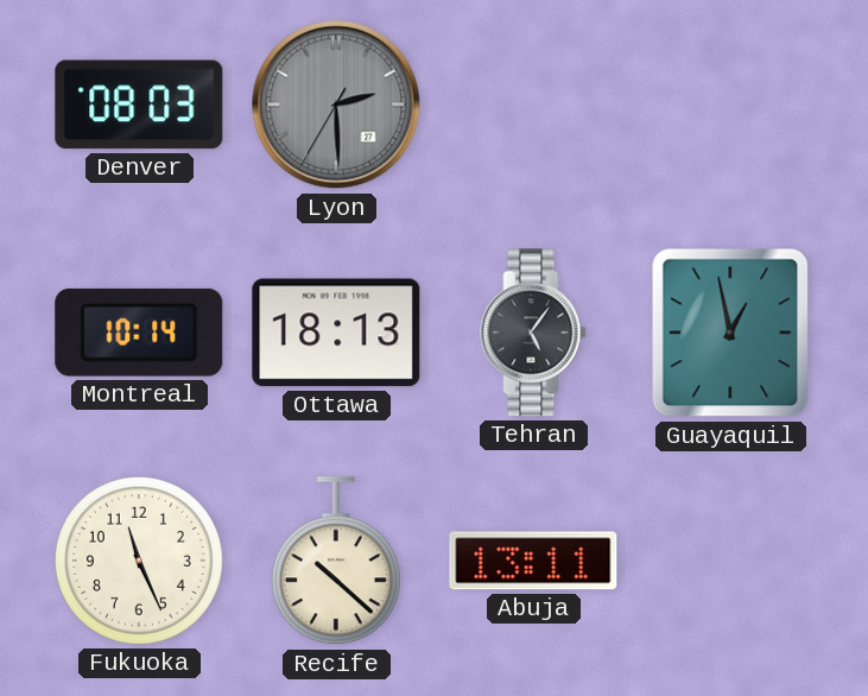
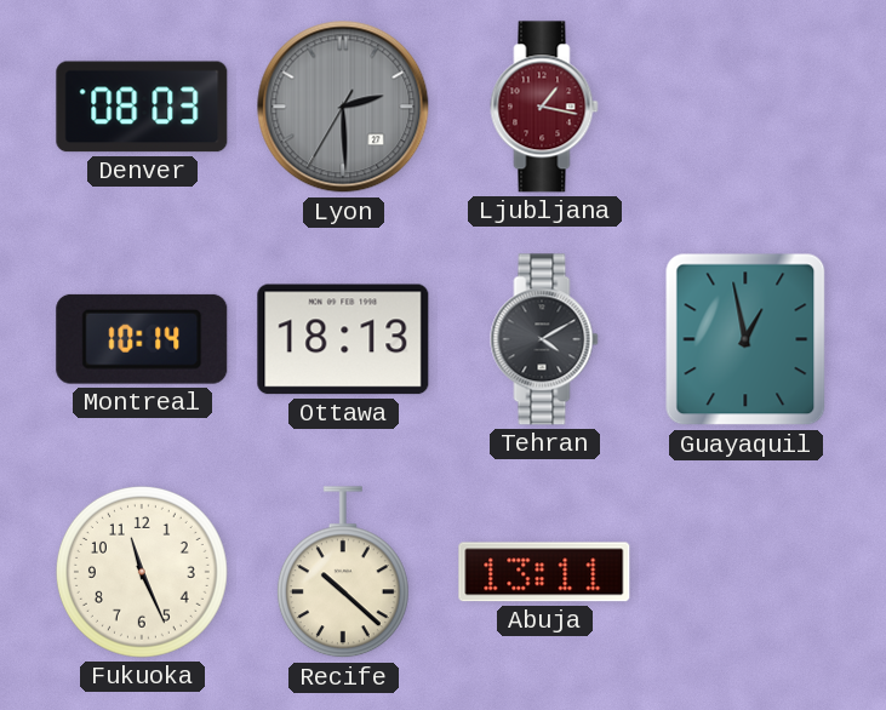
Ljubljana: none -> 1:17 (544, 107)
Tehran: 5:06 -> 4:10 (544, 339)
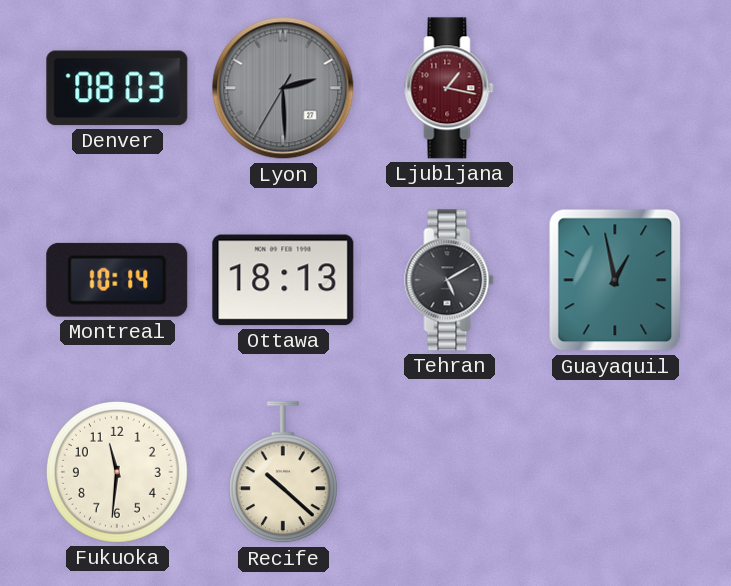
Tehran: 4:10 -> 5:10 (449, 280)
Fukuoka: 11:26 -> 11:31 (117, 472)
Abuja: 13:11 -> none (544, 572)
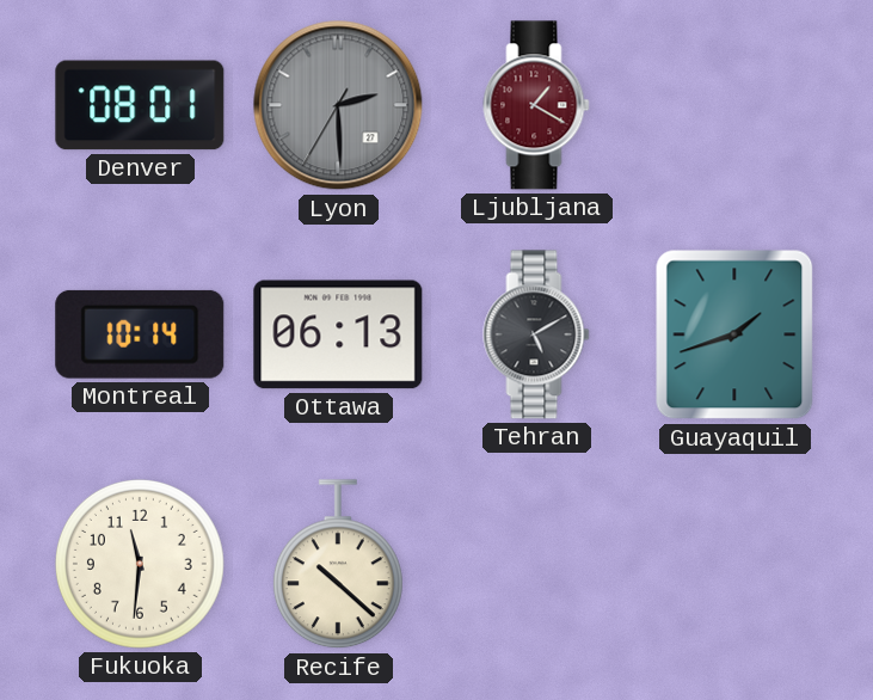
Denver: 08:03 -> 08:01 (140, 105)
Ljubljana: 1:17 -> 1:20 (536, 105)
Ottawa: 18:13 -> 06:13 (338, 334)
Guayaquil: 12:58 -> 1:42 (734, 334)
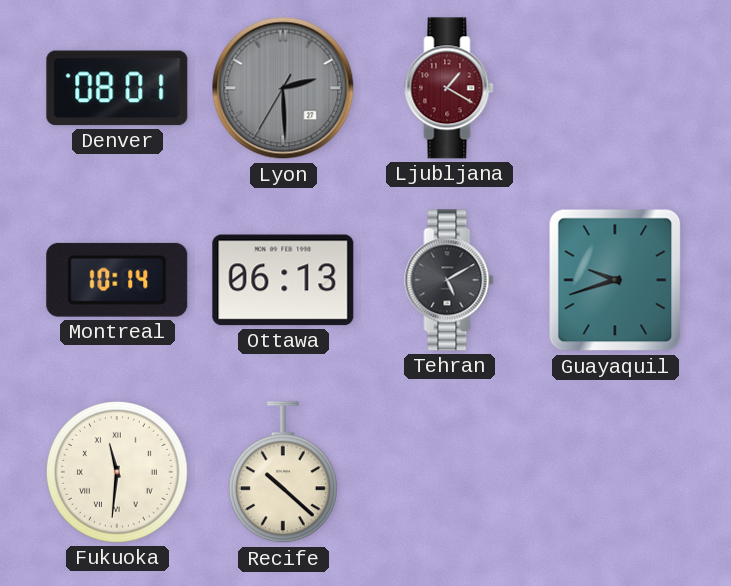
Guayaquil: 1:42 -> 9:42 (615, 280)
Fukuoka numerals: Arabic -> Roman (117, 472)
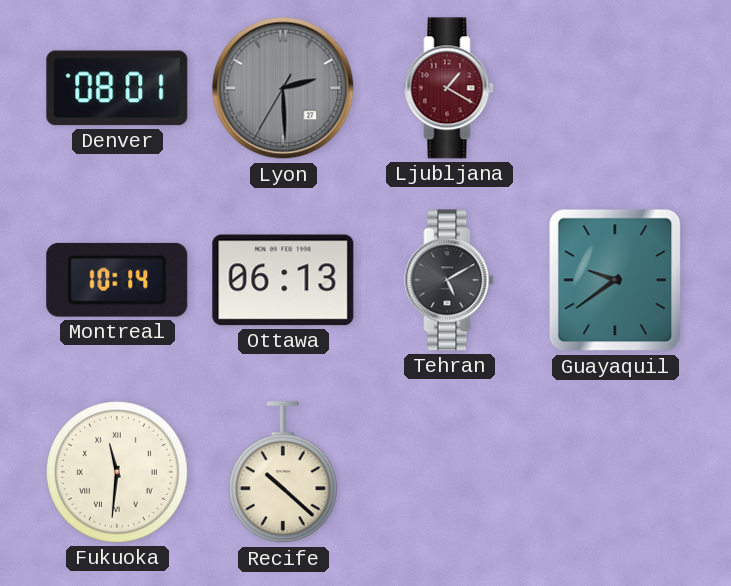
Guayaquil: 9:42 -> 9:39 (615, 280)
